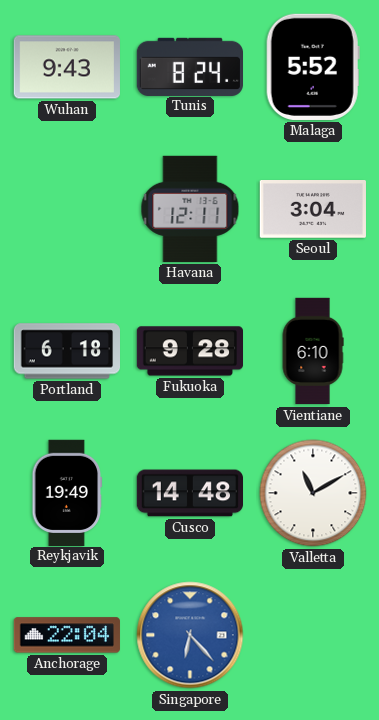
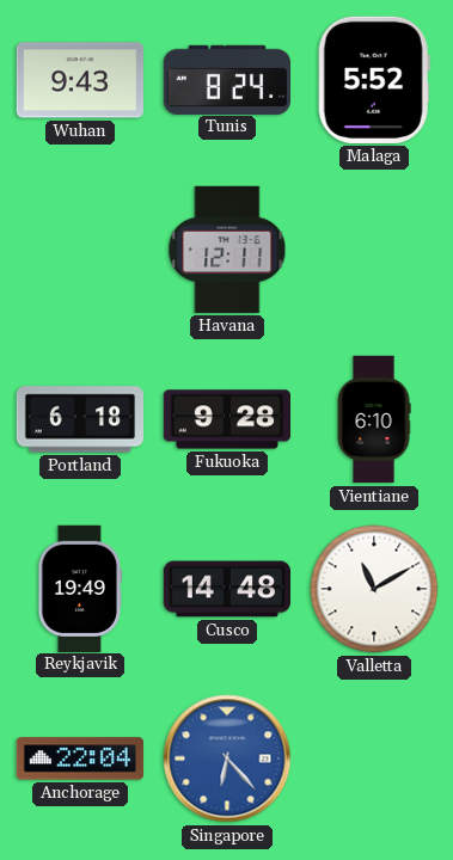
Seoul: 3:04 -> none (313, 210)
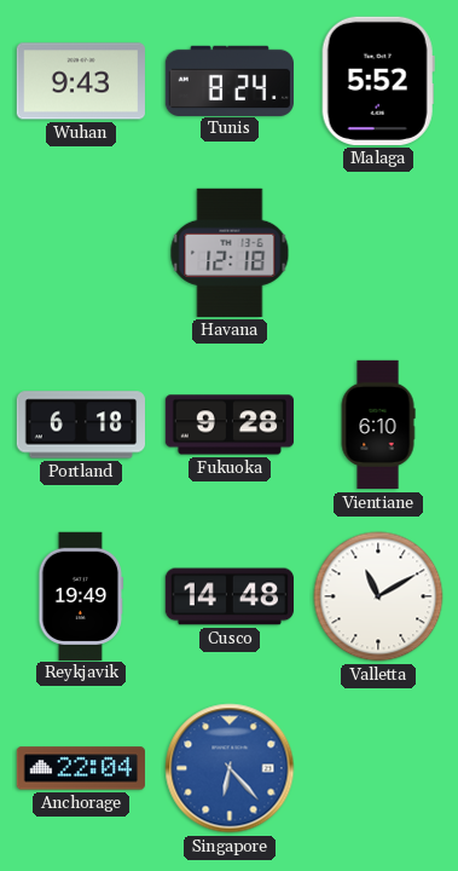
Havana: 12:11 -> 12:18 (230, 253)
